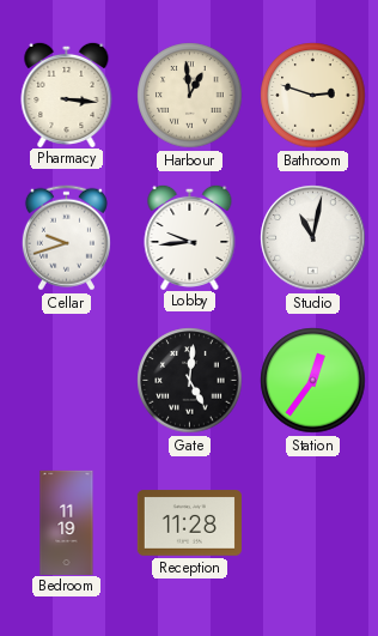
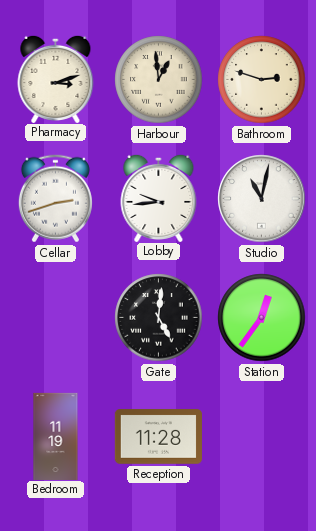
Pharmacy: 3:16 -> 3:12 (56, 78)
Cellar: 9:42 -> 2:42 (55, 199)
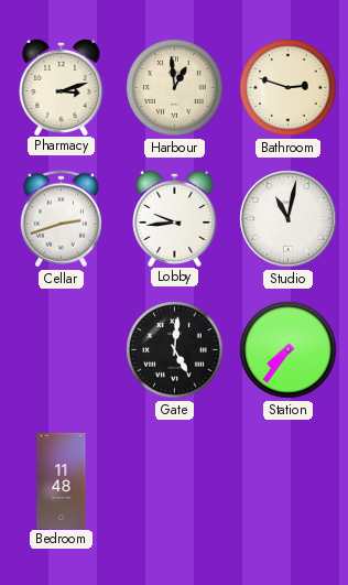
Station: 12:36 -> 7:36 (289, 350)
Bedroom: 11:19 -> 11:48 (62, 480)
Reception: 11:28 -> none (158, 437)
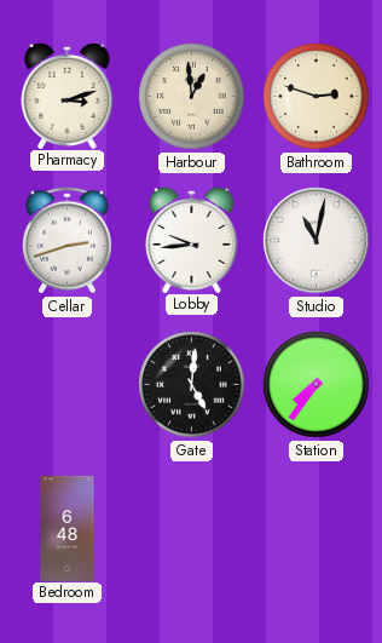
Bedroom: 11:48 -> 6:48 (68, 528)
